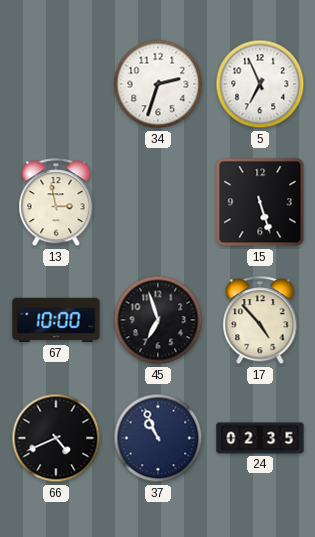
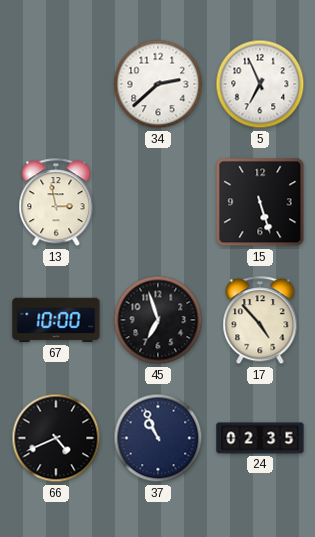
34: 2:33 -> 2:38 (158, 84)
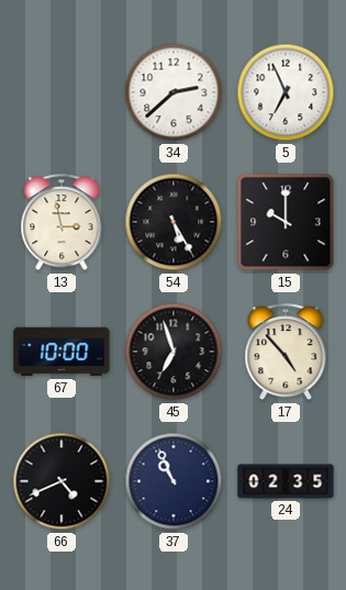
54: none -> 5:25 (174, 222)
15: 5:27 -> 10:00 (286, 222)
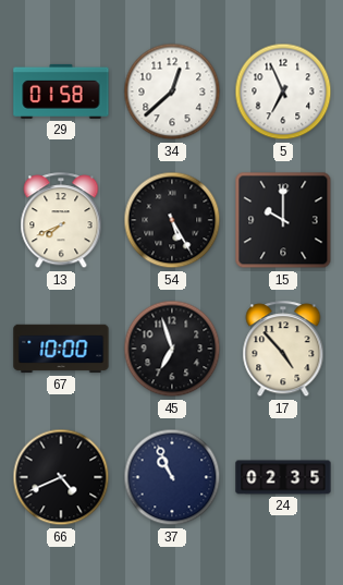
29: none -> 01:58 (61, 92)
34: 2:38 -> 12:38 (172, 92)
13: 2:58 -> 7:41 (61, 221)
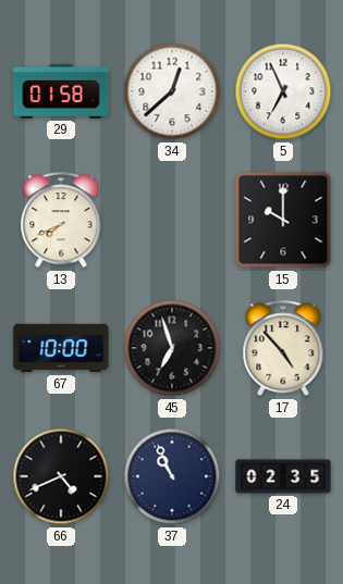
54: 5:25 -> none (172, 220)
